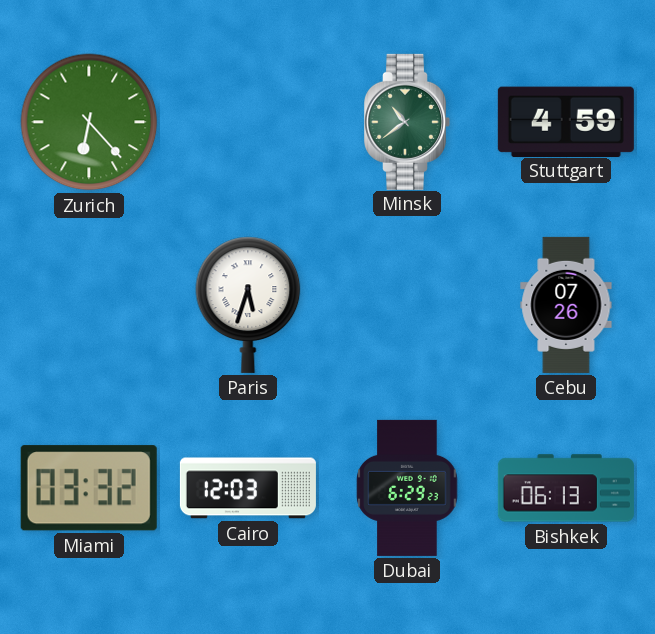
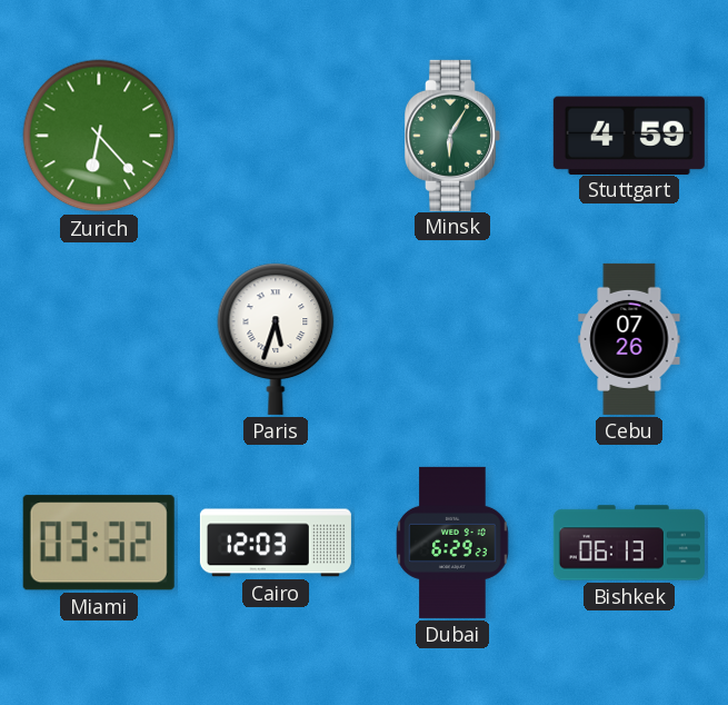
Minsk: 10:39 -> 6:05 (453, 136)
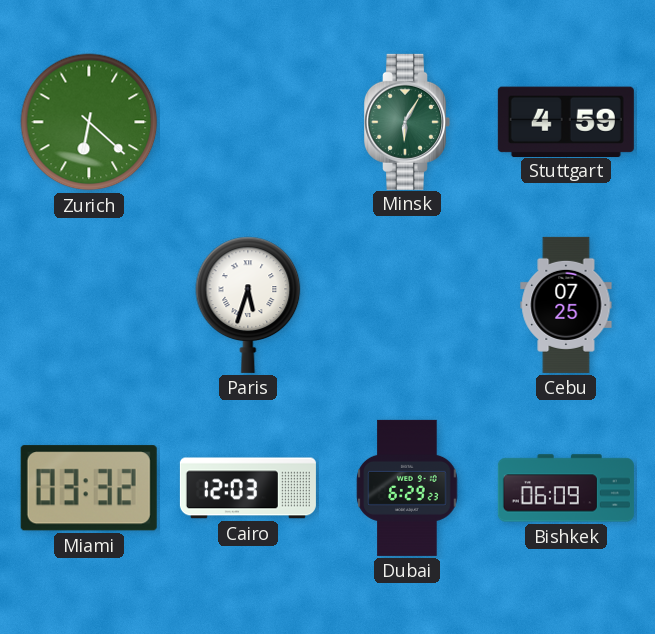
Zurich: 6:23 -> 6:22 (89, 122)
Cebu: 07:26 -> 07:25 (566, 305)
Bishkek: 06:13 -> 06:09 (566, 488)
